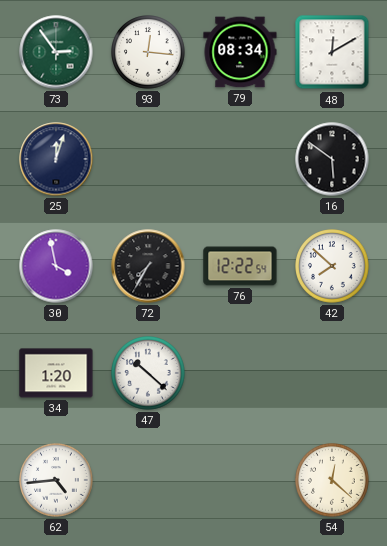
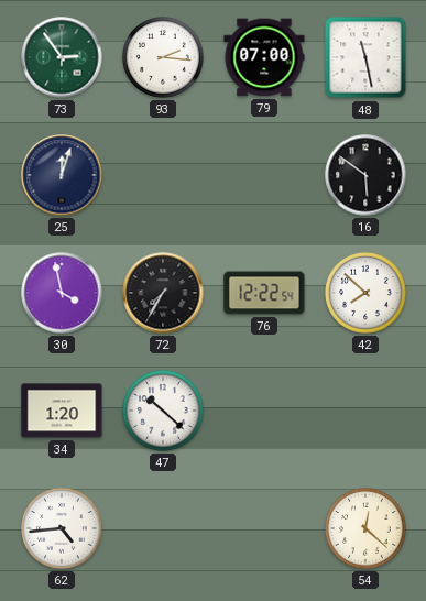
93: 12:16 -> 2:16 (164, 58)
79: 08:34 -> 07:00 (264, 57)
48: 12:10 -> 11:28 (365, 57)
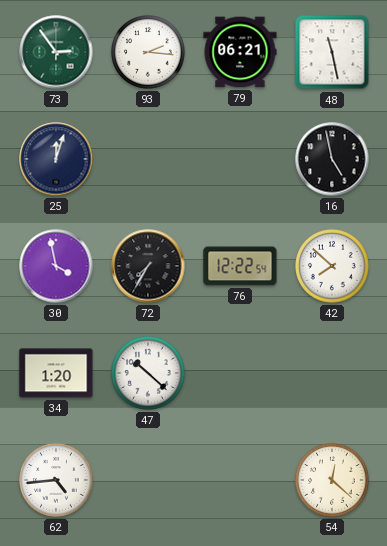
79: 07:00 -> 06:21 (240, 52)
16: 5:51 -> 4:58 (332, 159)
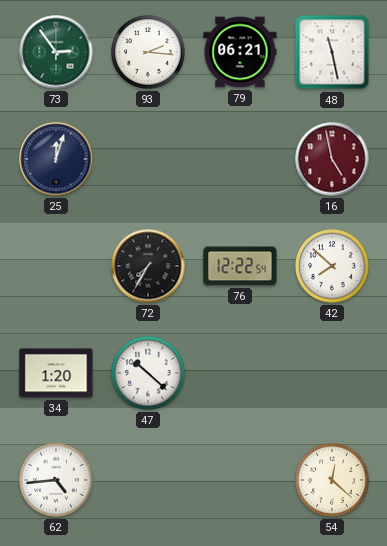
16 dial: black -> burgundy (332, 159)
30: 3:58 -> none (56, 266)
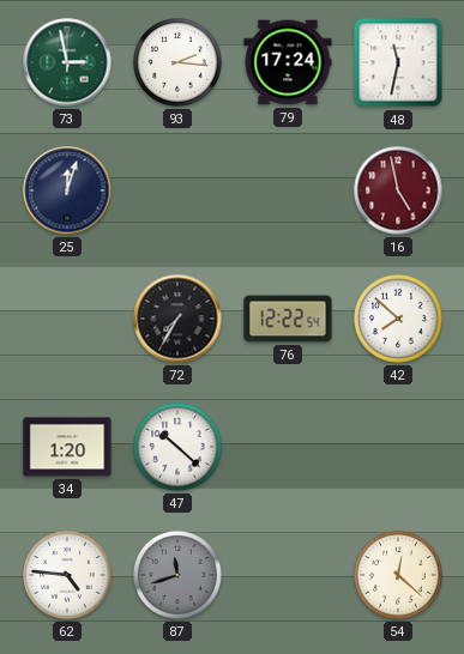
73: 2:54 -> 2:58 (67, 62)
79: 06:21 -> 17:24 (288, 62)
48: 11:28 -> 11:32 (398, 62)
62: 4:44 -> 4:46 (68, 576)
87: none -> 11:42 (179, 576)
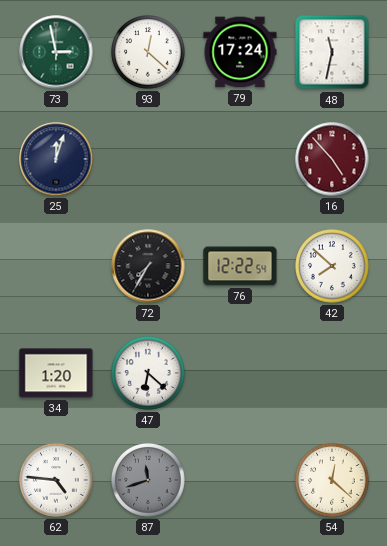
93: 2:16 -> 12:22 (149, 53)
16: 4:58 -> 4:53 (332, 159)
47: 10:22 -> 6:22 (149, 374)
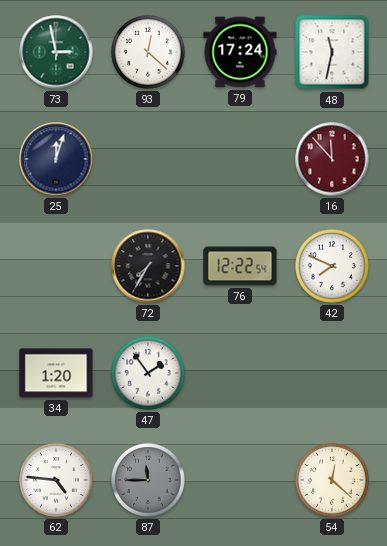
16: 4:53 -> 11:53 (332, 159)
42: 7:52 -> 7:49 (333, 267)
47: 6:22 -> 1:54 (149, 374)
87: 11:42 -> 11:45 (149, 481)
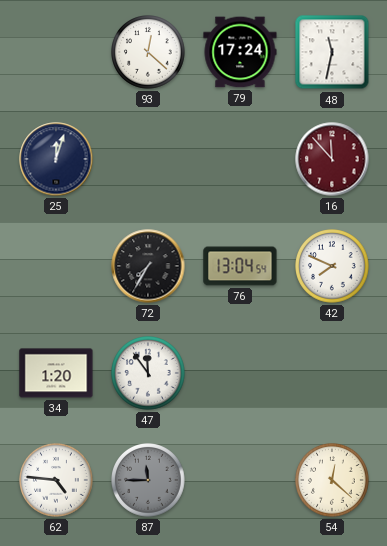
73: 2:58 -> none (56, 52)
76: 12:22 -> 13:04 (240, 266)
47: 1:54 -> 11:54 (149, 374)
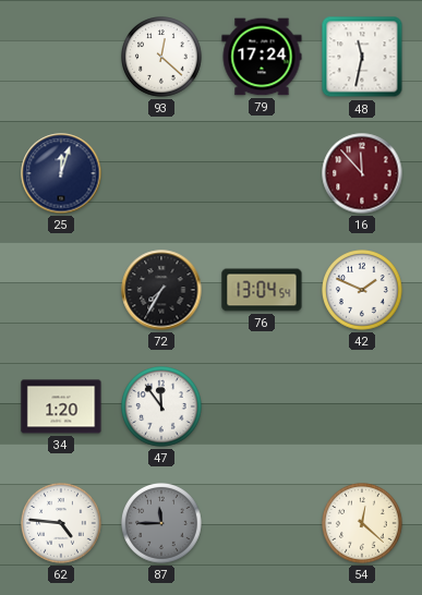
42: 7:49 -> 1:49 (363, 291)
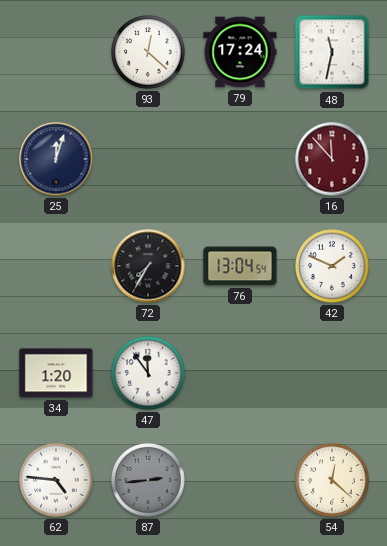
87: 11:45 -> 2:44 (149, 481)
